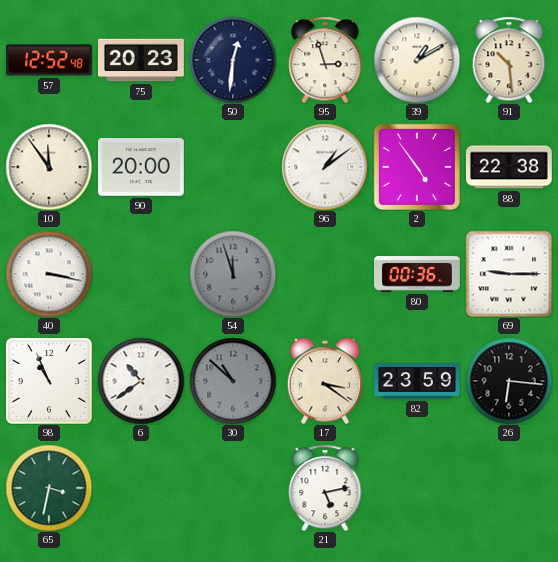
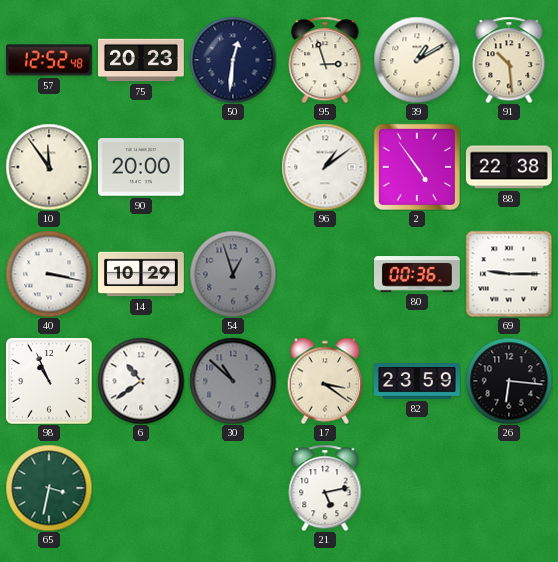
14: none -> 10:29 (142, 274)
54: 11:57 -> 12:57 (233, 274)
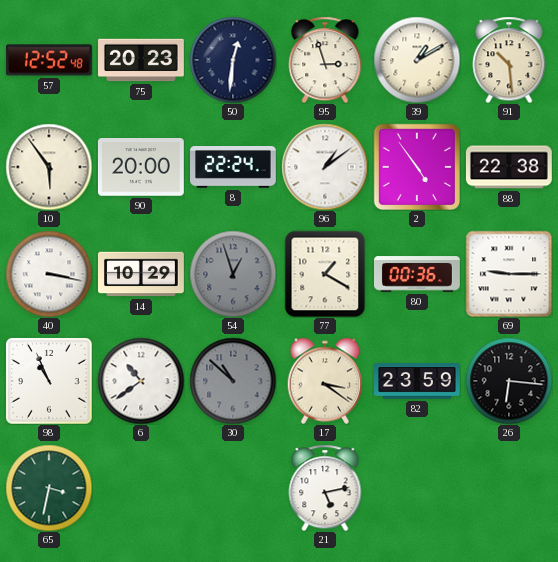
10: 11:54 -> 5:54 (49, 167)
8: none -> 22:24 (234, 168)
77: none -> 1:20 (325, 274)
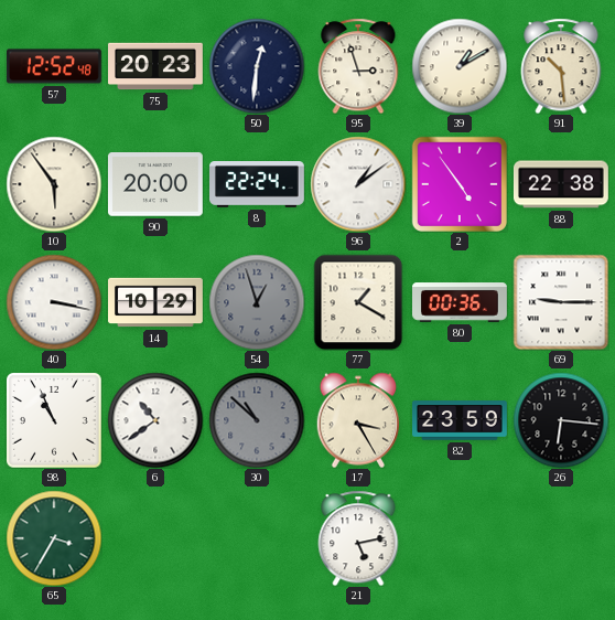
17: 3:21 -> 3:25 (358, 420)
65: 3:32 -> 3:35 (54, 538)
